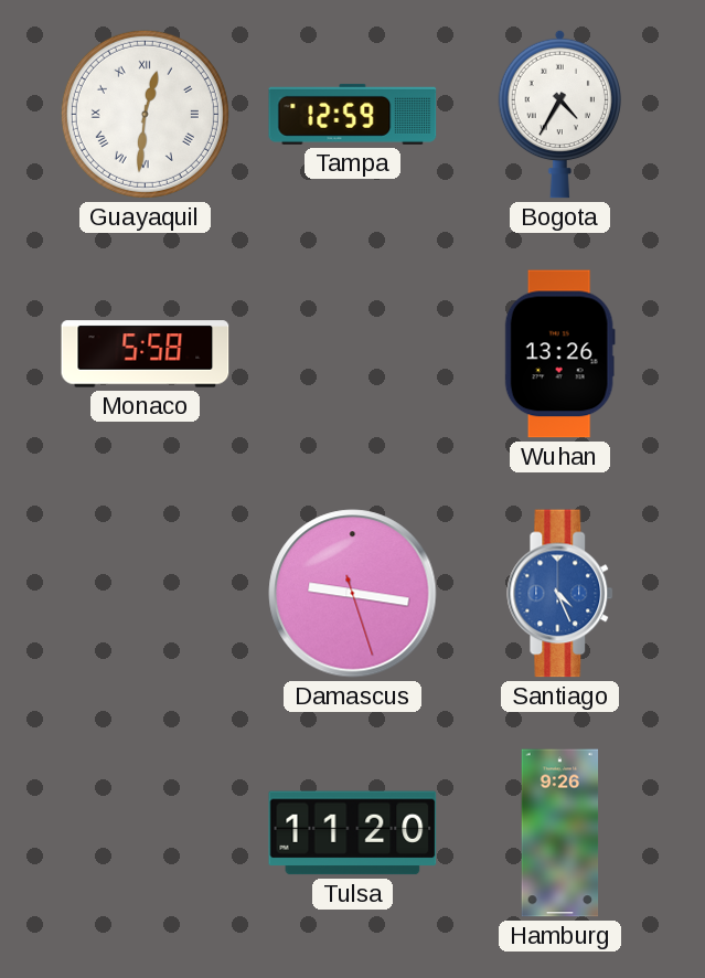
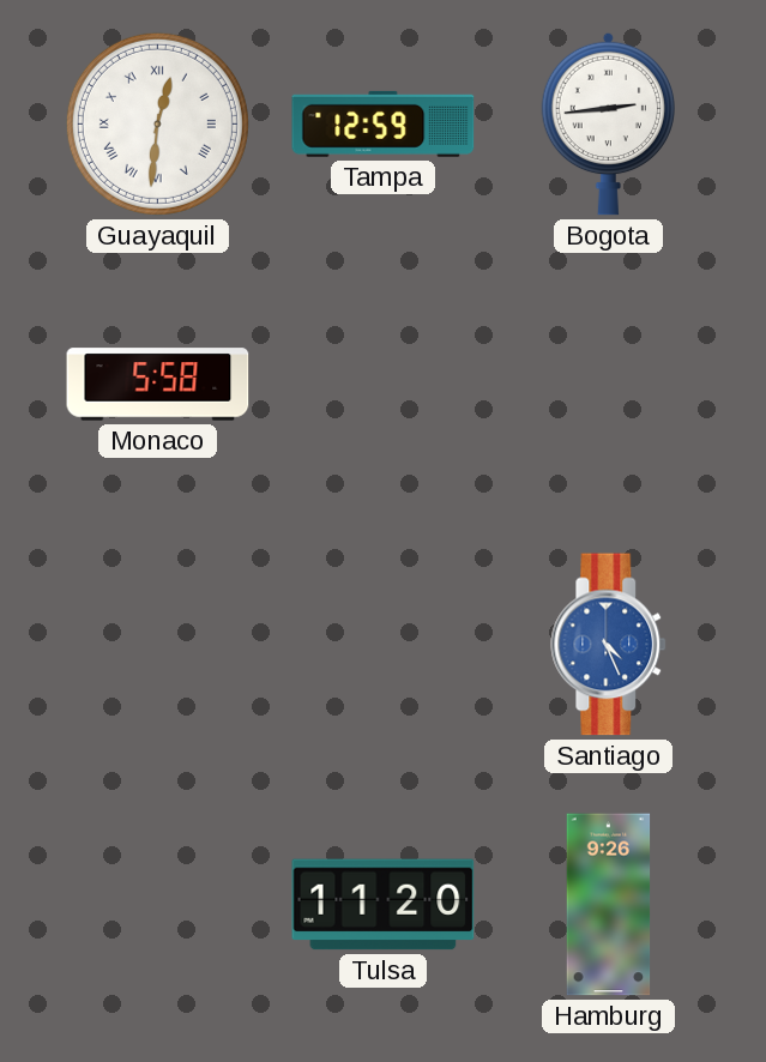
Bogota: 4:35 -> 2:44 (608, 123)
Wuhan: 13:26 -> none (559, 354)
Damascus: 9:16 -> none (353, 594)
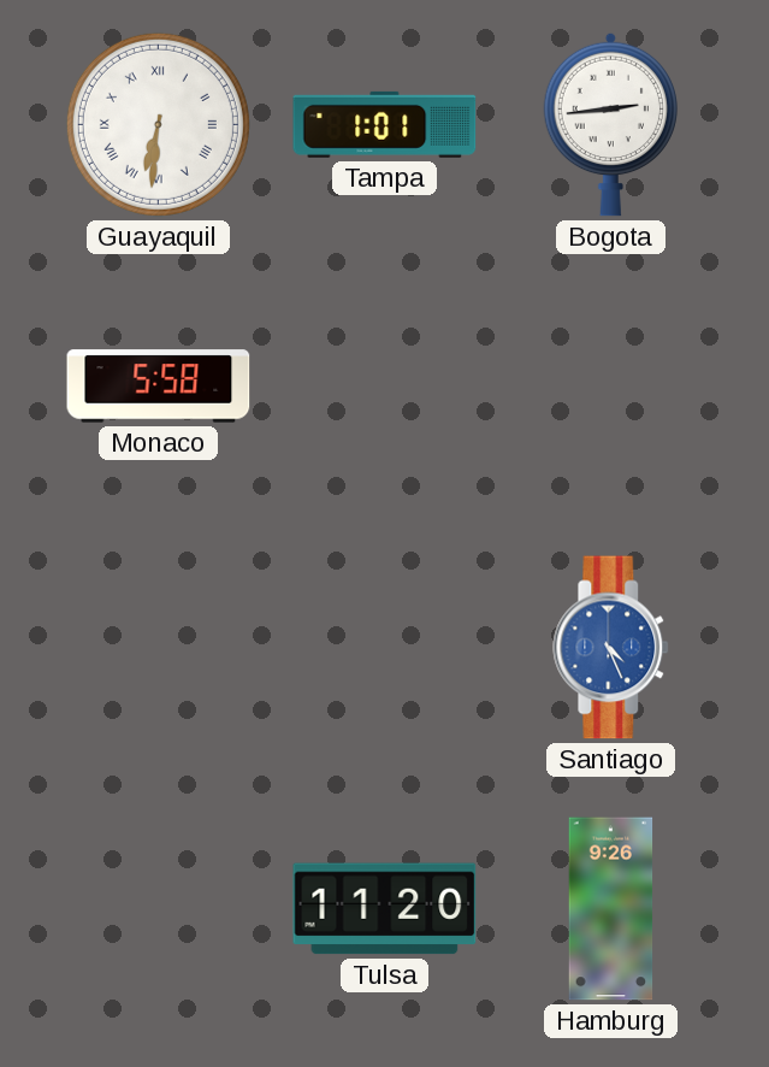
Guayaquil: 12:31 -> 6:31 (158, 124)
Tampa: 12:59 -> 1:01 (385, 124)
